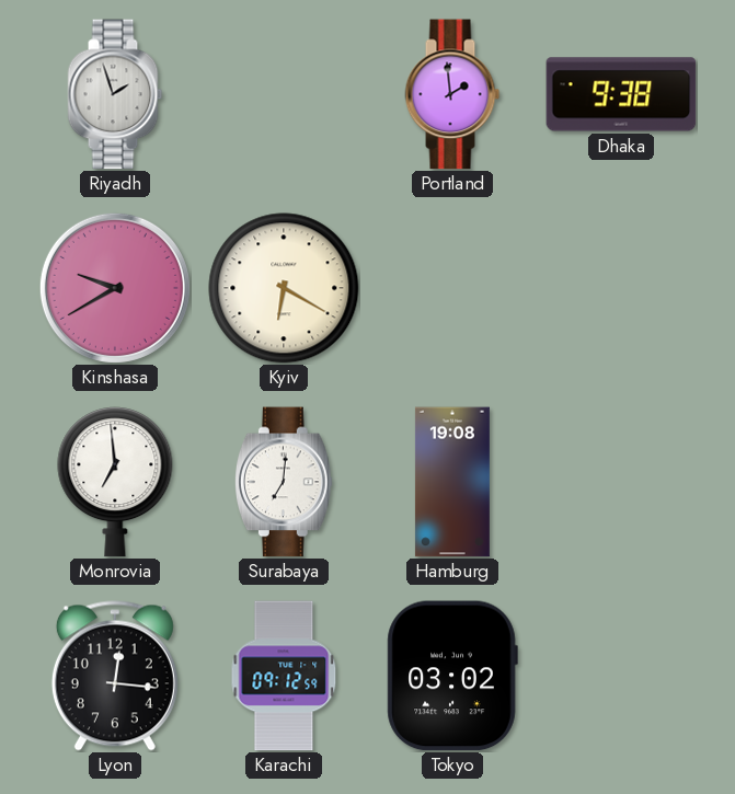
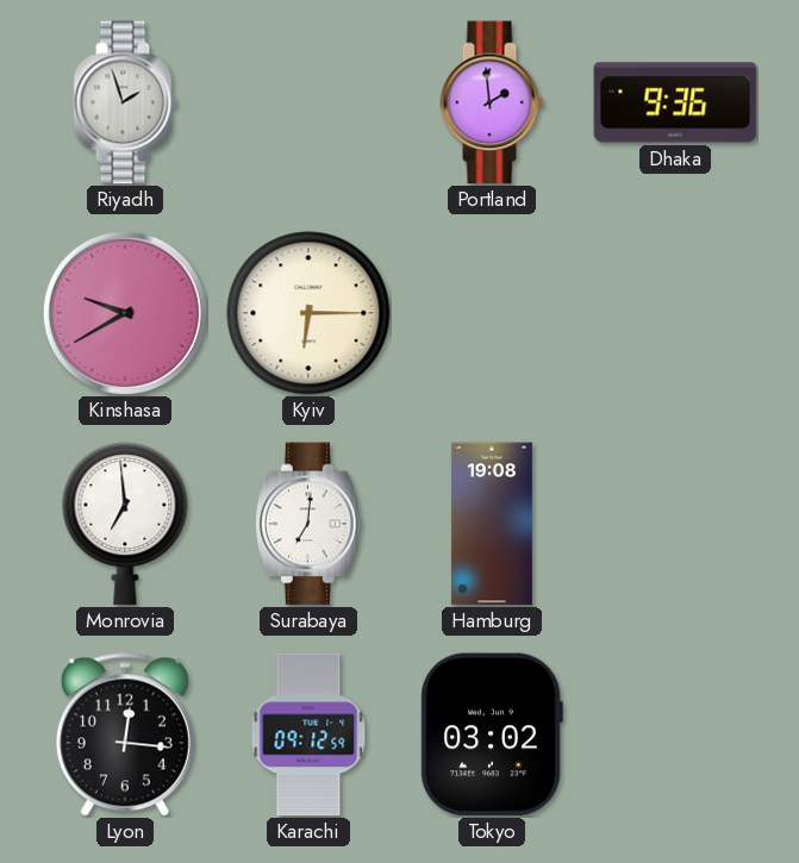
Dhaka: 9:38 -> 9:36 (675, 102)
Kyiv: 6:20 -> 6:15 (308, 313)
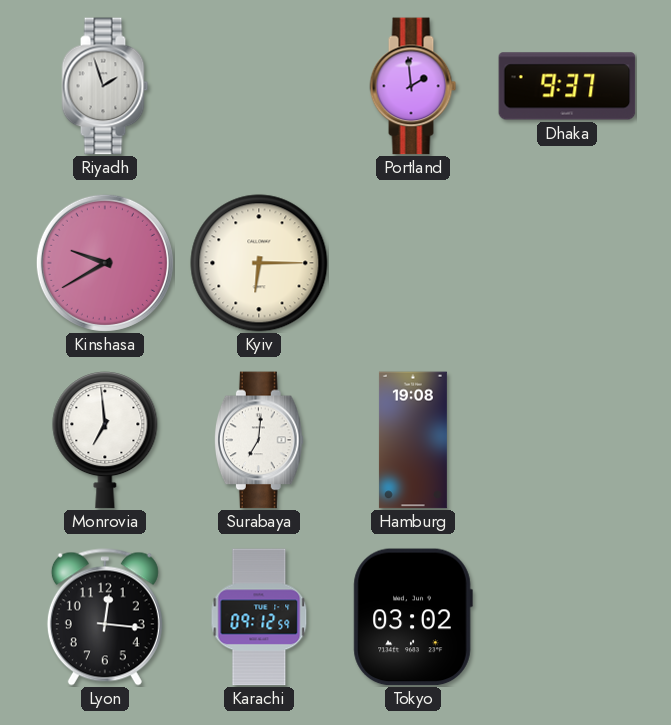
Dhaka: 9:36 -> 9:37 (567, 86)
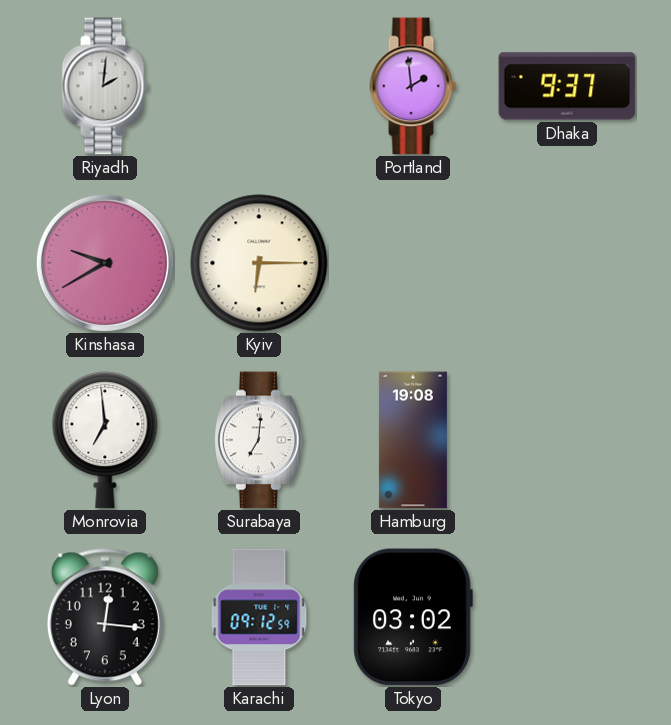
Riyadh: 1:57 -> 2:01 (105, 86)
